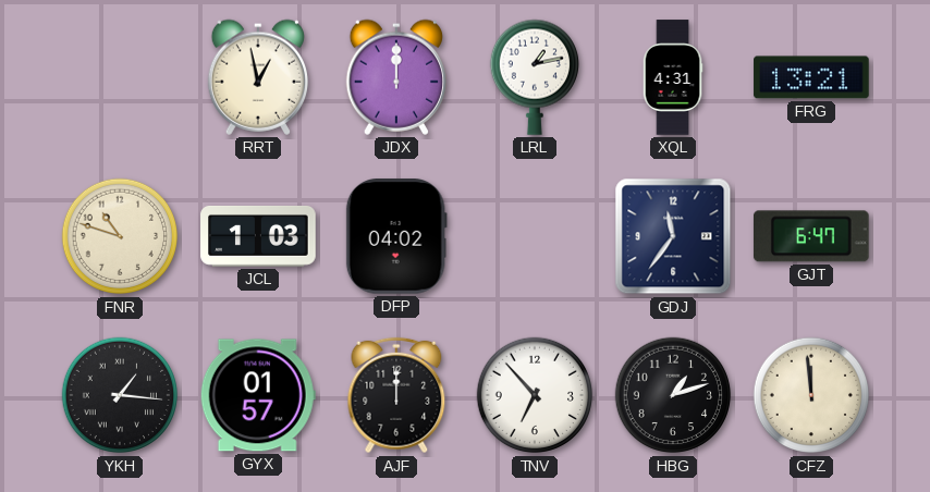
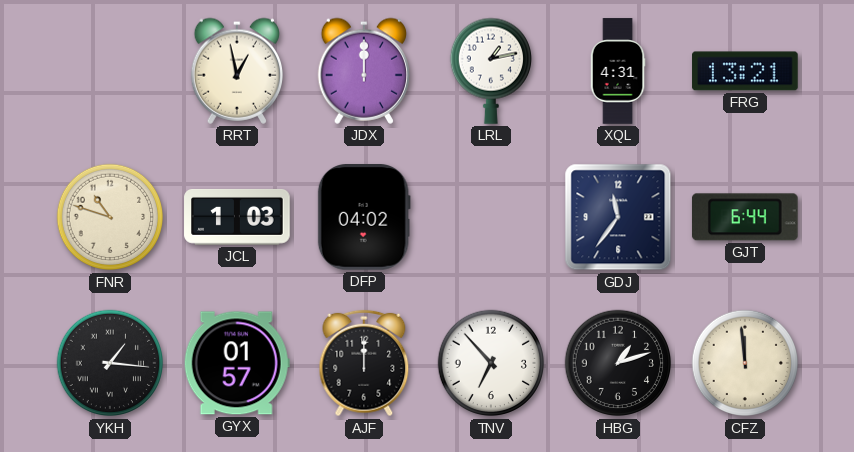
GJT: 6:47 -> 6:44 (745, 217)
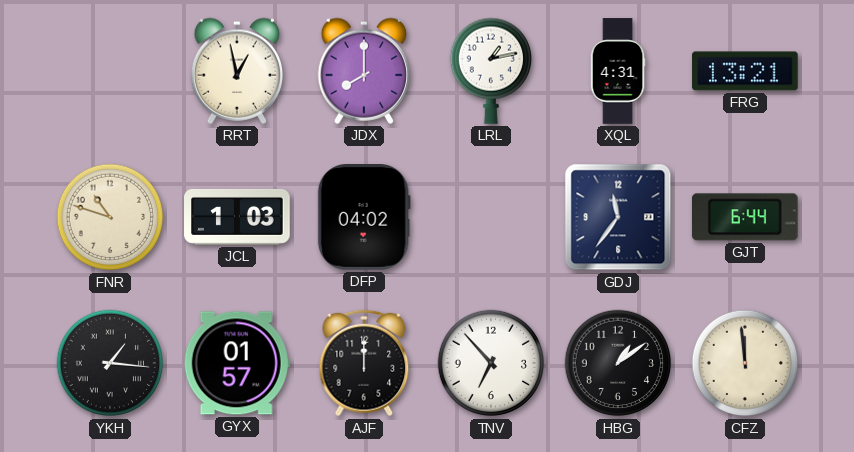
JDX: 12:00 -> 8:00 (363, 71)
HBG: 1:12 -> 1:09 (618, 363)
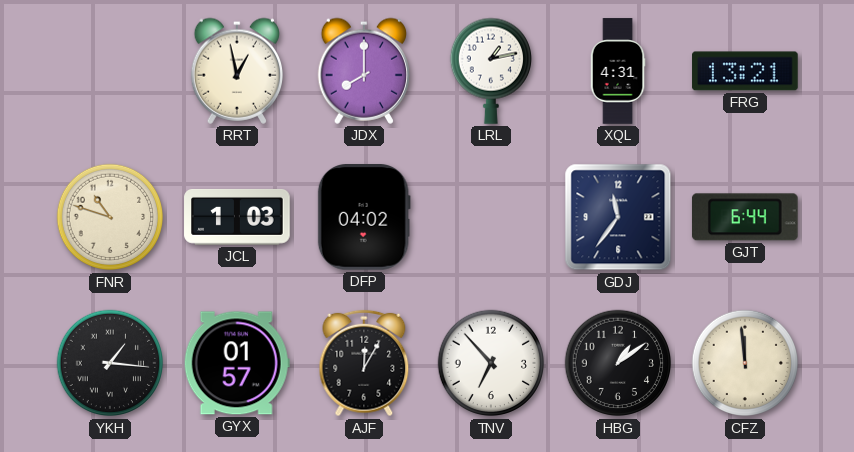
AJF: 12:00 -> 12:05 (364, 363)
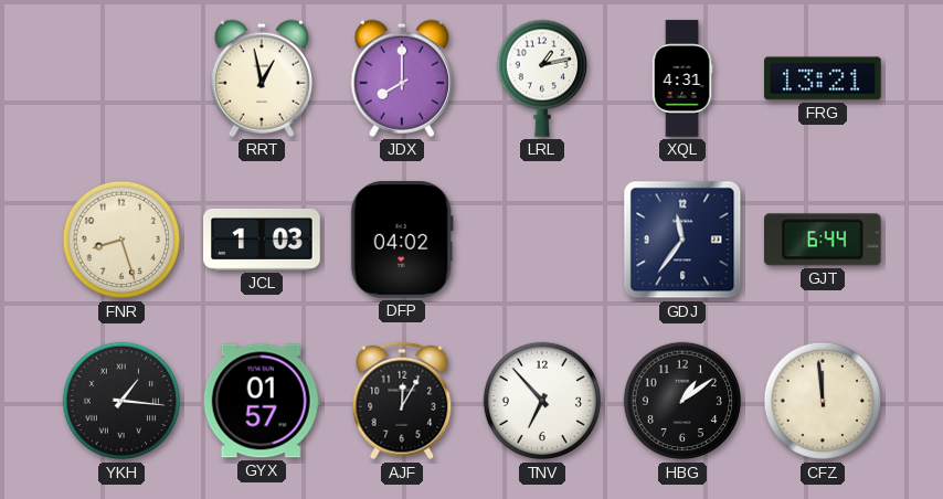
FNR: 10:48 -> 8:27 (121, 240)
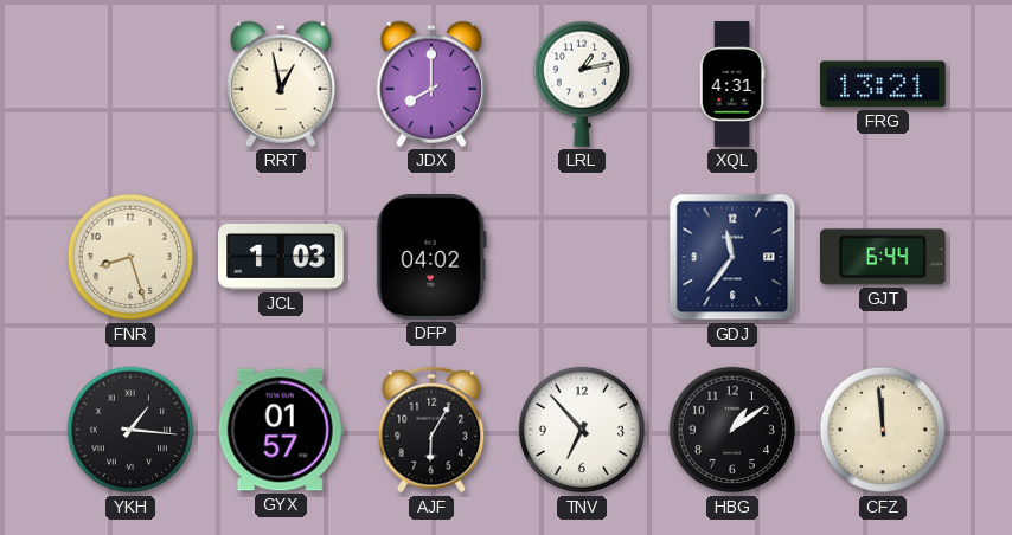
AJF: 12:05 -> 6:05 (431, 430)
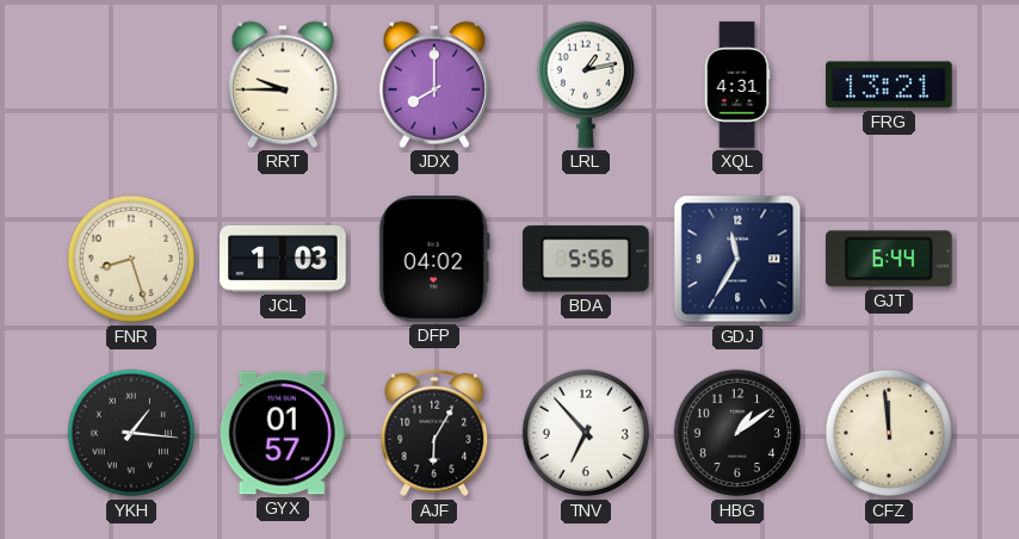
RRT: 12:58 -> 9:45 (282, 85)
BDA: none -> 5:56 (586, 259)
GDJ: 11:36 -> 11:35 (737, 259)
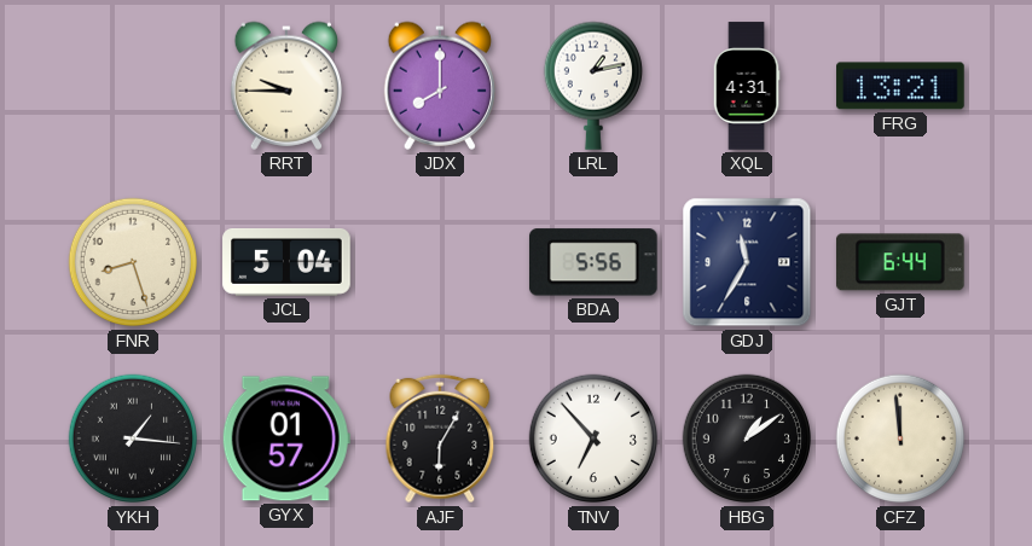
JCL: 1:03 -> 5:04 (286, 263)
DFP: 04:02 -> none (434, 260)
